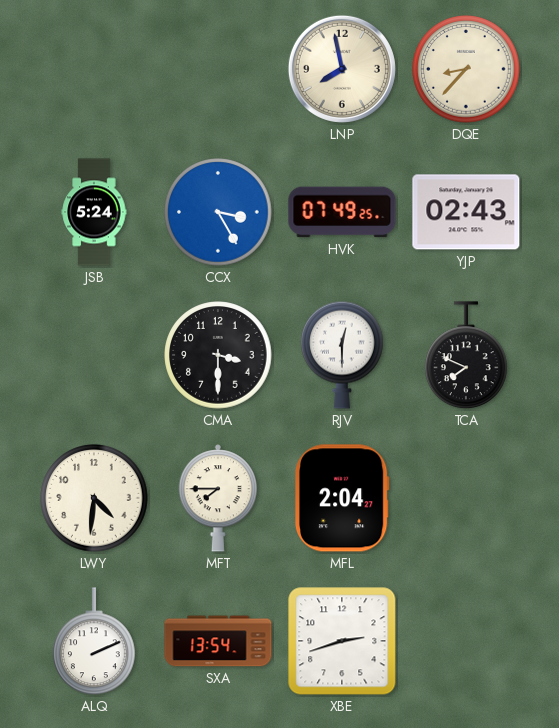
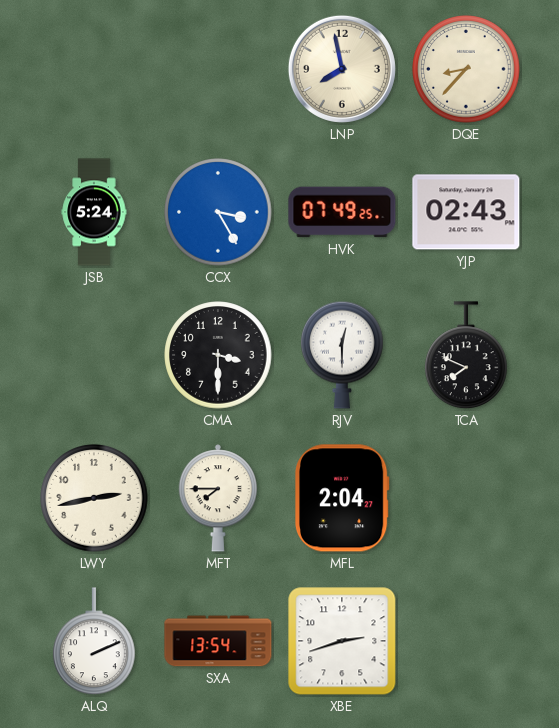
LWY: 4:31 -> 2:43 (94, 498)
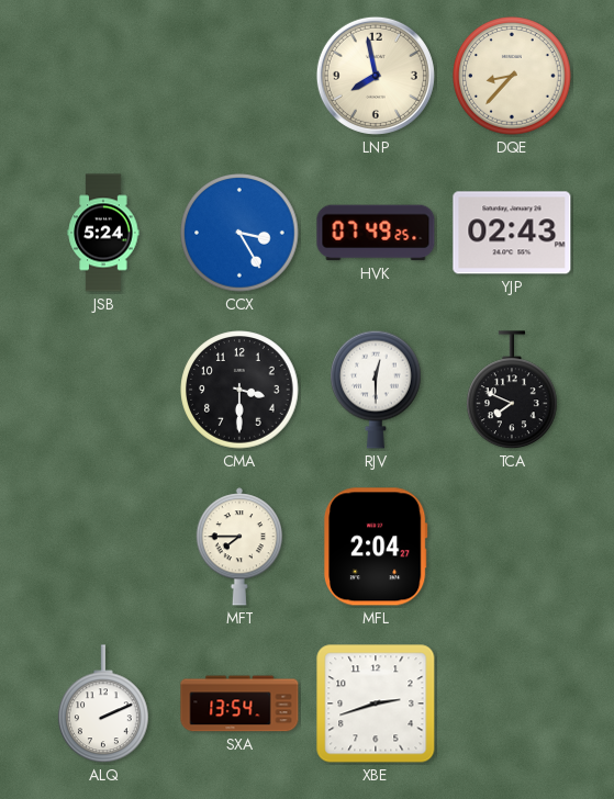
LWY: 2:43 -> none (94, 498)
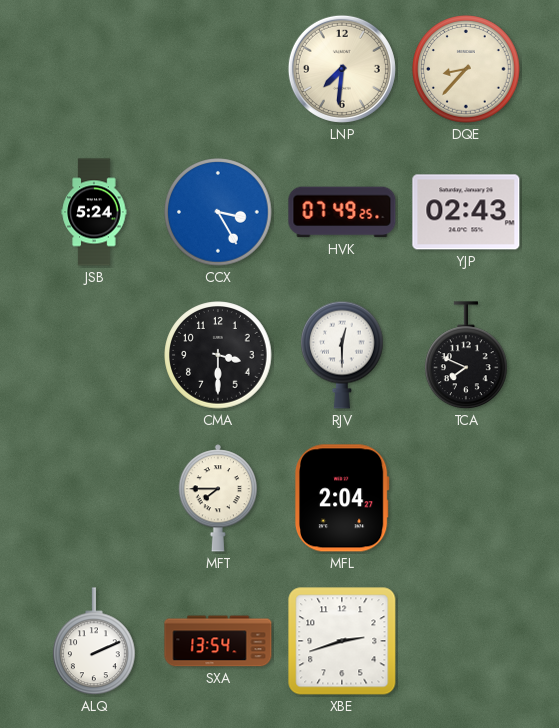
LNP: 7:58 -> 7:31 (342, 69)
